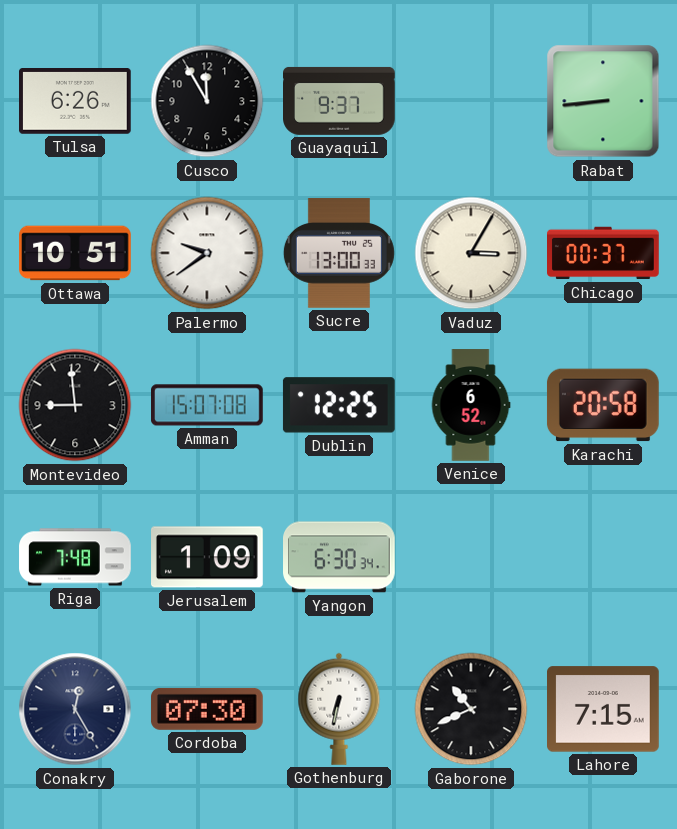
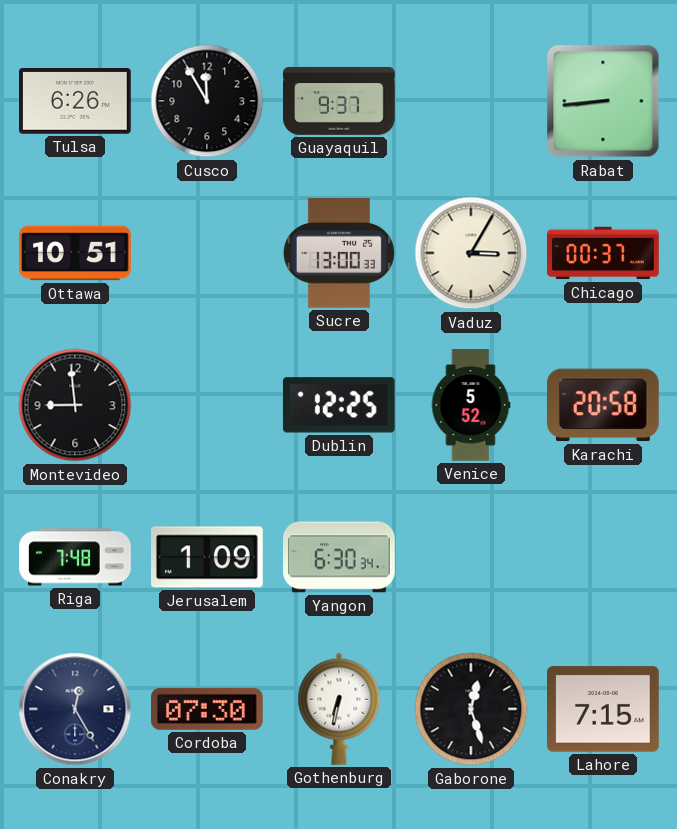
Palermo: 9:39 -> none (207, 253)
Amman: 15:07 -> none (208, 405)
Venice: 6:52 -> 5:52 (471, 405)
Gaborone: 10:41 -> 12:27 (471, 709)
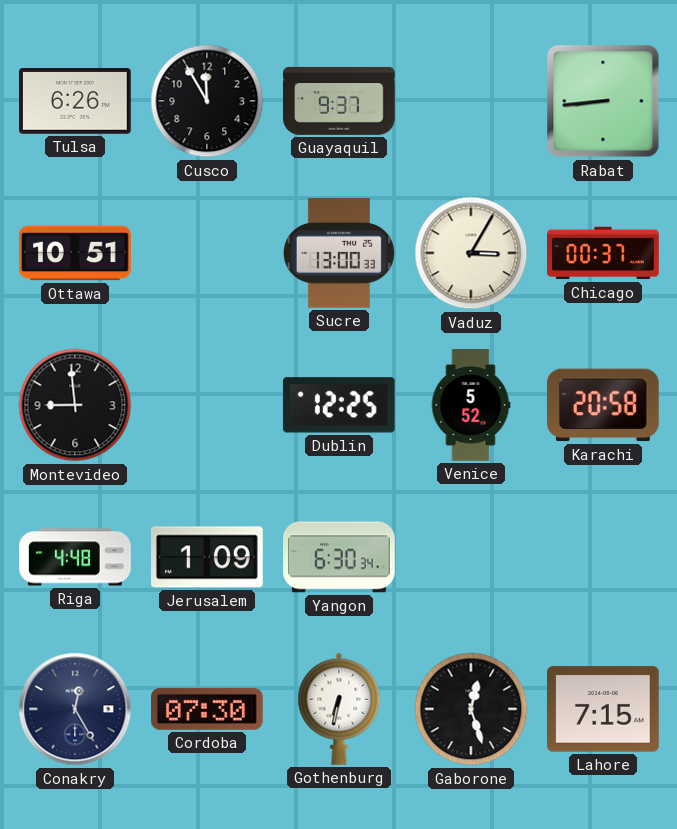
Riga: 7:48 -> 4:48 (75, 557)
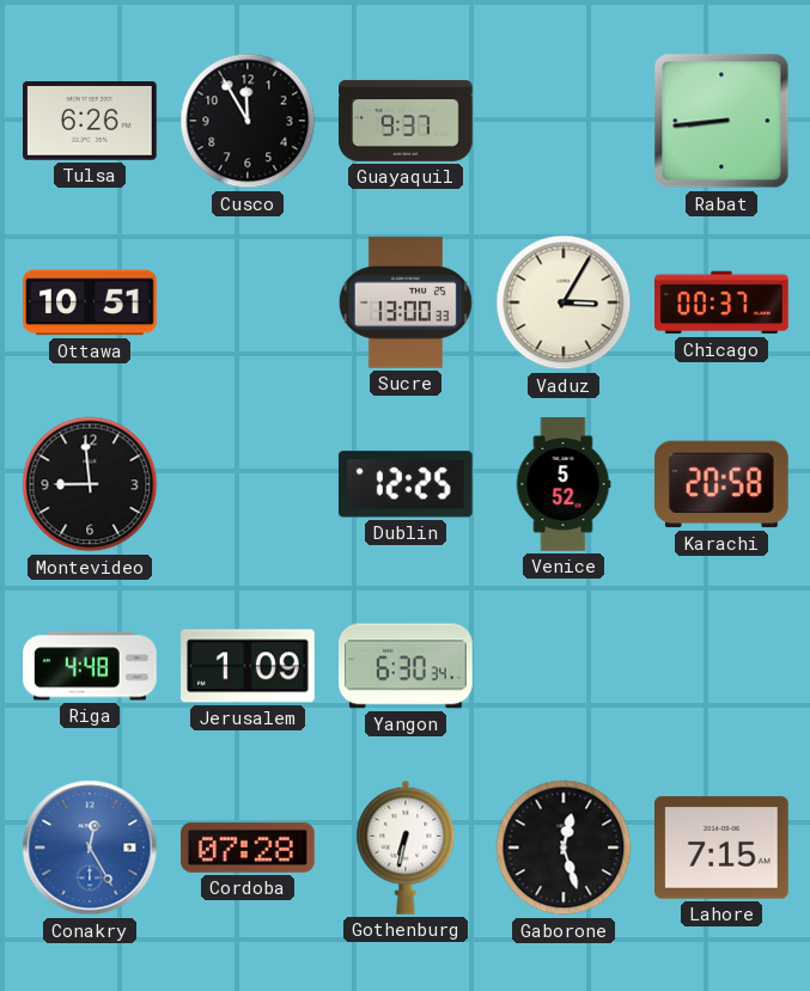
Conakry dial: navy -> blue (90, 848)
Cordoba: 07:30 -> 07:28 (248, 848)
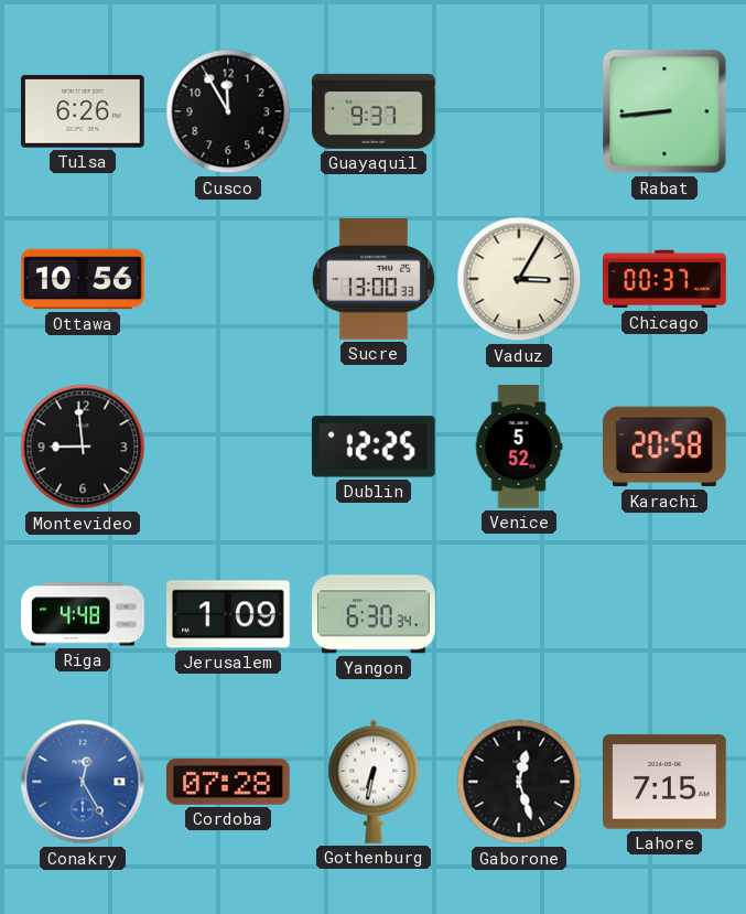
Ottawa: 10:51 -> 10:56 (83, 279)
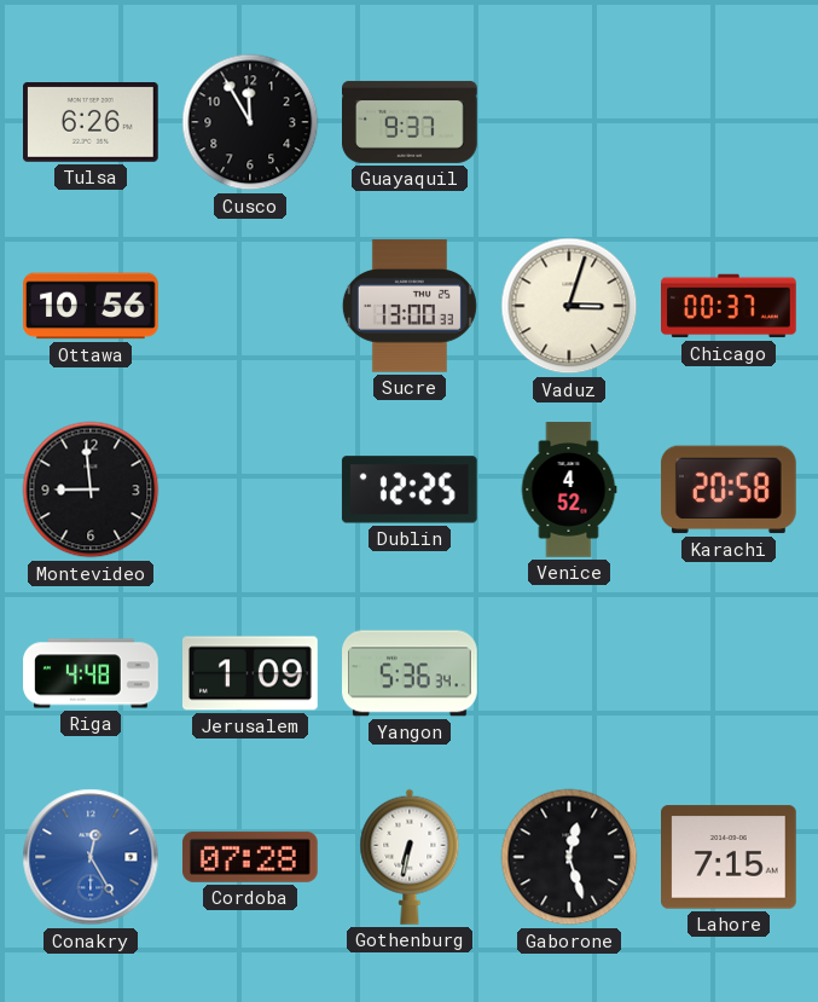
Rabat: 8:44 -> none (664, 111)
Vaduz: 3:05 -> 3:03 (569, 306)
Venice: 5:52 -> 4:52 (569, 490)
Yangon: 6:30 -> 5:36 (411, 673)
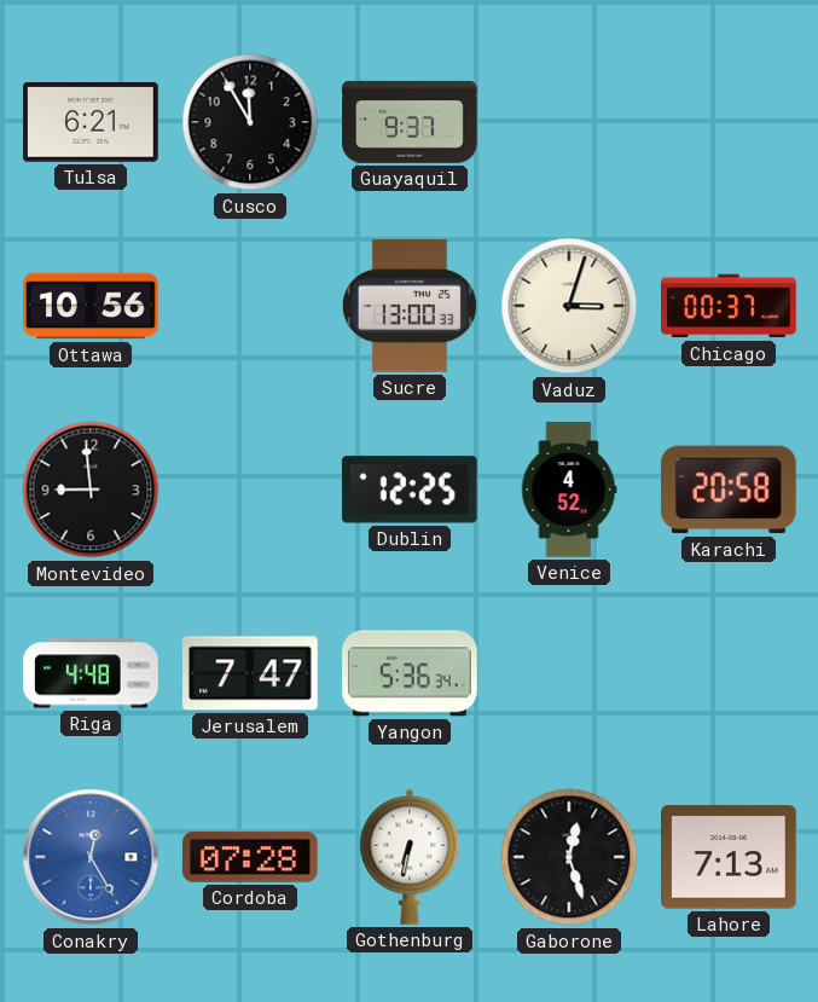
Tulsa: 6:26 -> 6:21 (92, 123)
Jerusalem: 1:09 -> 7:47 (251, 673)
Lahore: 7:15 -> 7:13 (730, 857)
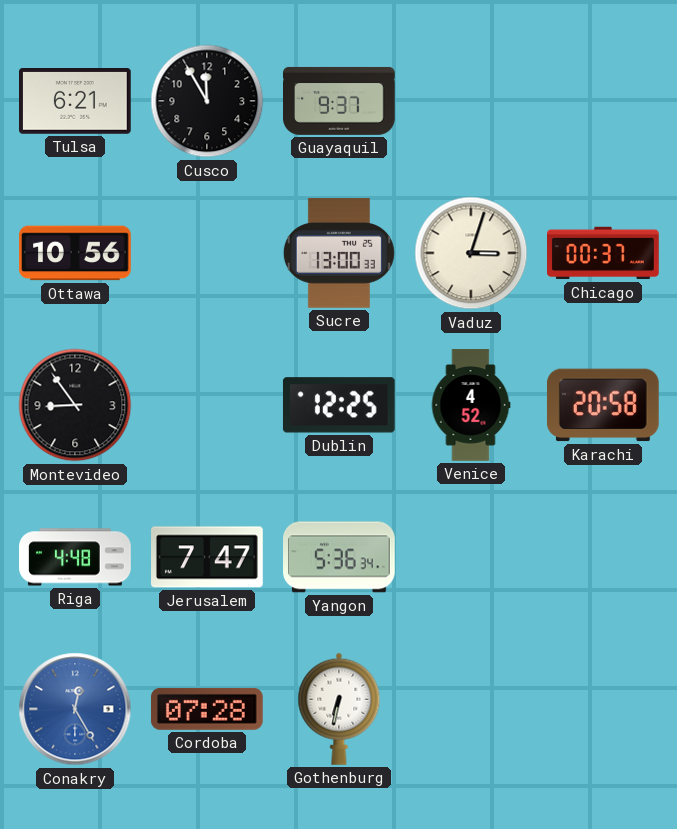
Montevideo: 8:59 -> 8:54 (75, 405)
Gaborone: 12:27 -> none (569, 857)
Lahore: 7:13 -> none (730, 857)
